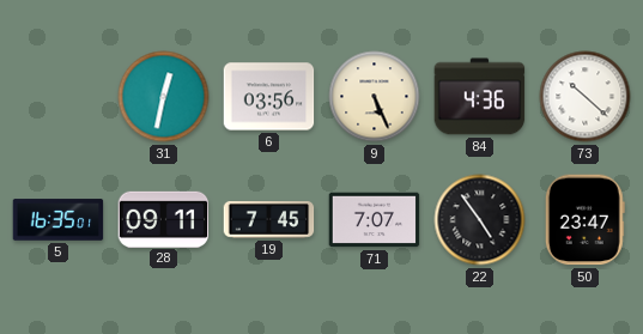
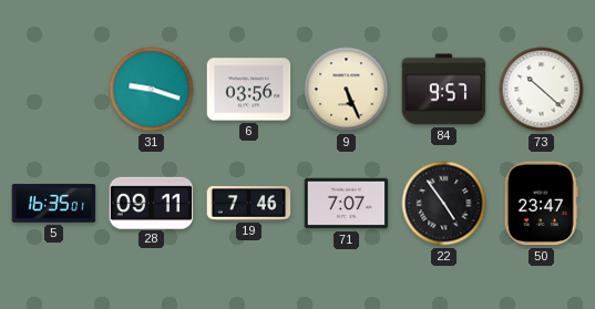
31: 12:32 -> 9:18 (152, 90)
84: 4:36 -> 9:57 (444, 90)
19: 7:45 -> 7:46 (249, 204)
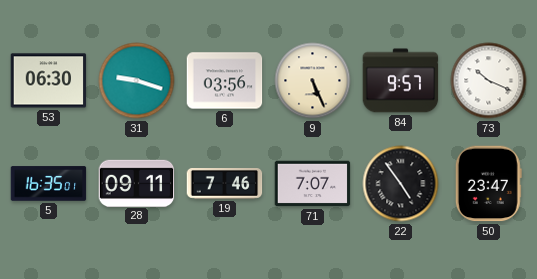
53: none -> 06:30 (49, 81)
73: 10:22 -> 10:19 (489, 81)
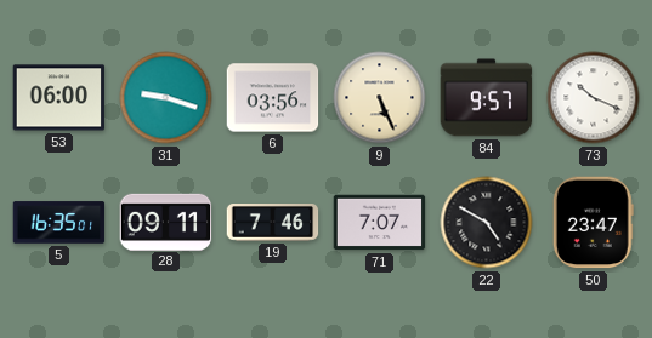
53: 06:30 -> 06:00 (59, 98)
22: 4:54 -> 4:50 (487, 223)
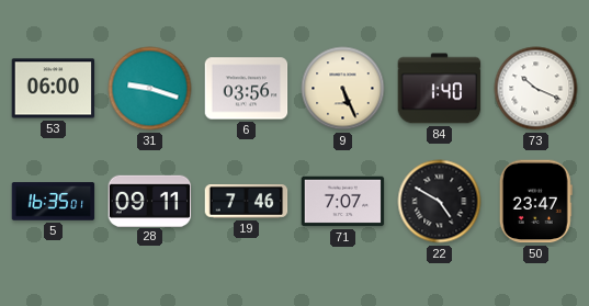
84: 9:57 -> 1:40 (440, 89)
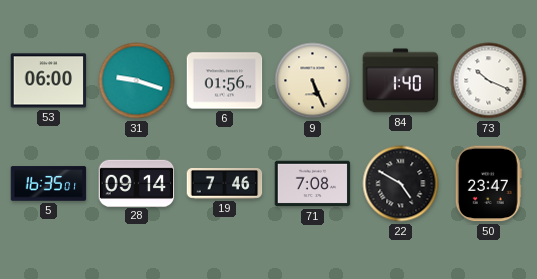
6: 03:56 -> 01:56 (225, 81)
28: 09:11 -> 09:14 (137, 183)
71: 7:07 -> 7:08 (313, 184)
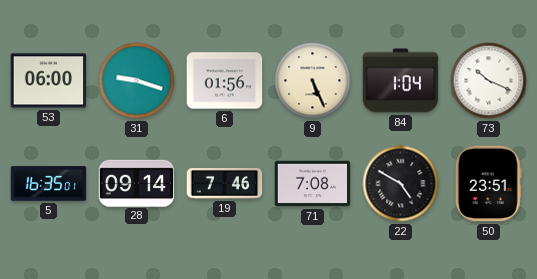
84: 1:40 -> 1:04 (401, 81)
50: 23:47 -> 23:51 (488, 184)
